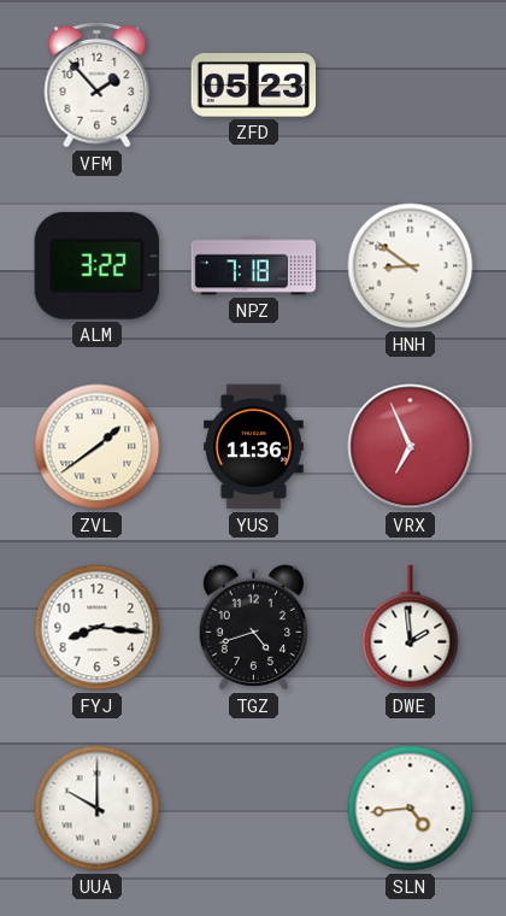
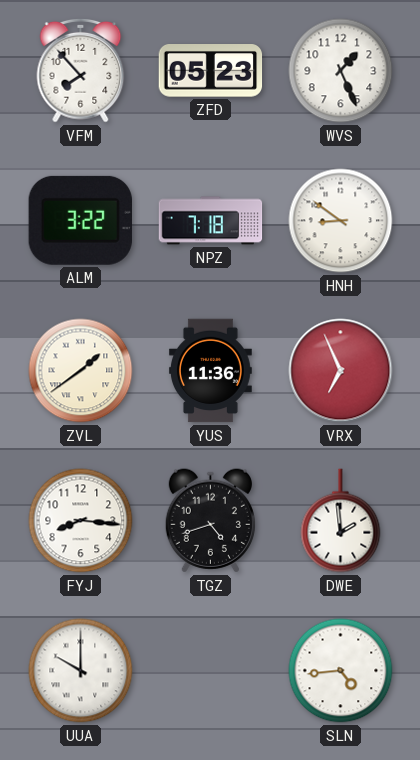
VFM: 1:53 -> 7:53 (81, 70)
WVS: none -> 1:26 (341, 71)
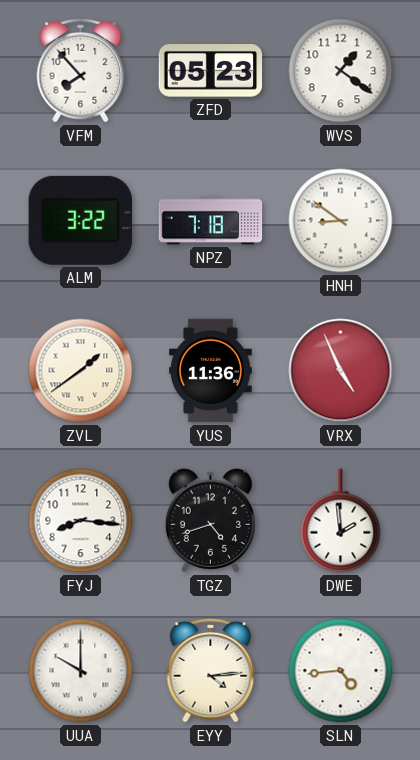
WVS: 1:26 -> 1:21 (341, 71)
VRX: 6:56 -> 4:56 (341, 371)
EYY: none -> 4:14 (211, 670)
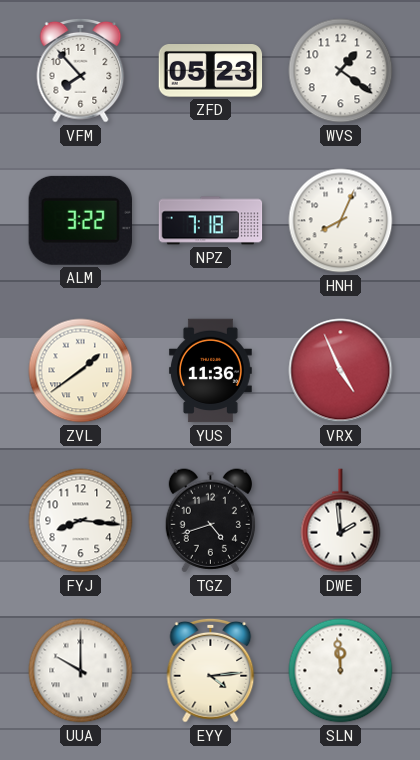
HNH: 8:51 -> 8:04 (341, 221)
SLN: 4:44 -> 11:59 (341, 671)
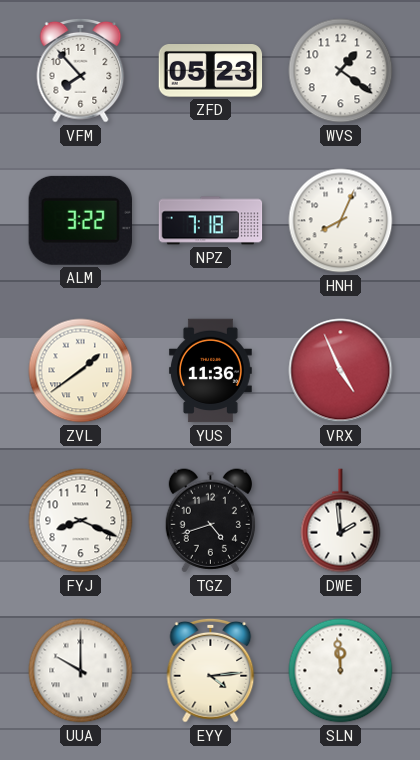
FYJ: 8:16 -> 8:19 (81, 521)
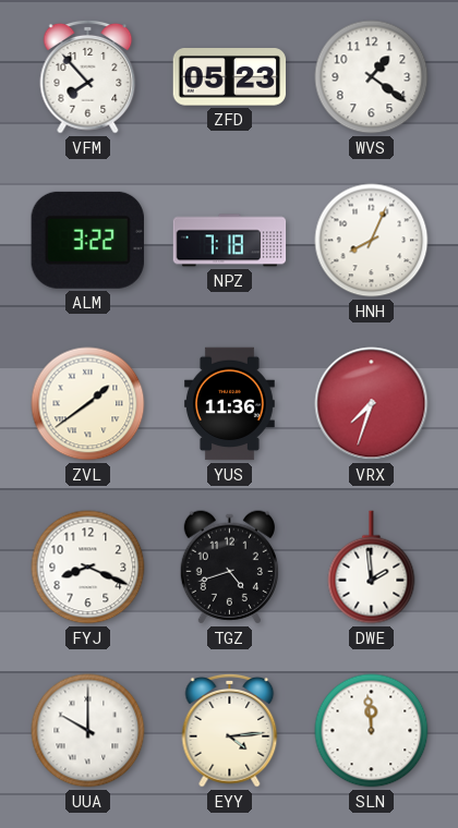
VRX: 4:56 -> 7:33 (372, 404)
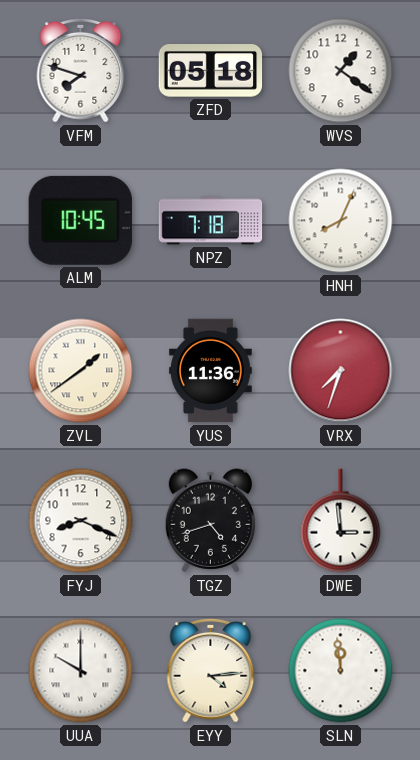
VFM: 7:53 -> 7:48 (81, 70)
ZFD: 05:23 -> 05:18 (211, 71)
ALM: 3:22 -> 10:45 (80, 220)
DWE: 1:59 -> 2:59 (341, 521)
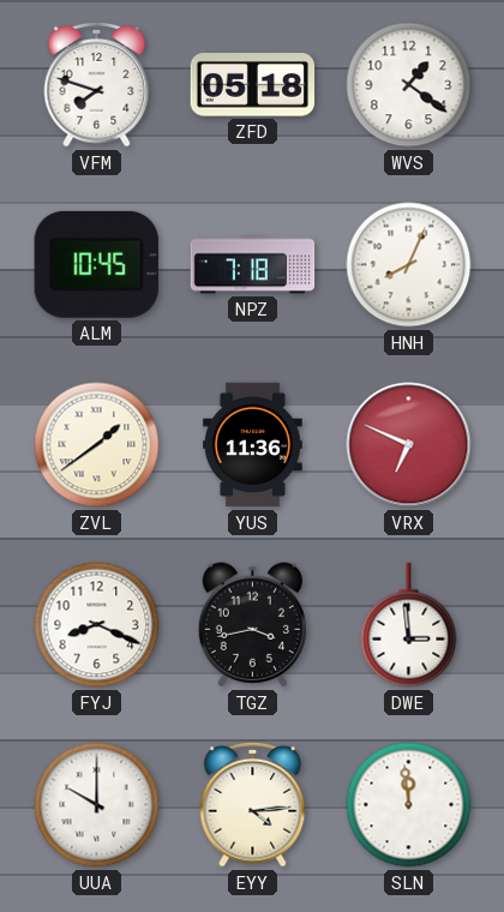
VRX: 7:33 -> 6:49 (409, 445)
TGZ: 4:42 -> 3:43 (252, 625)
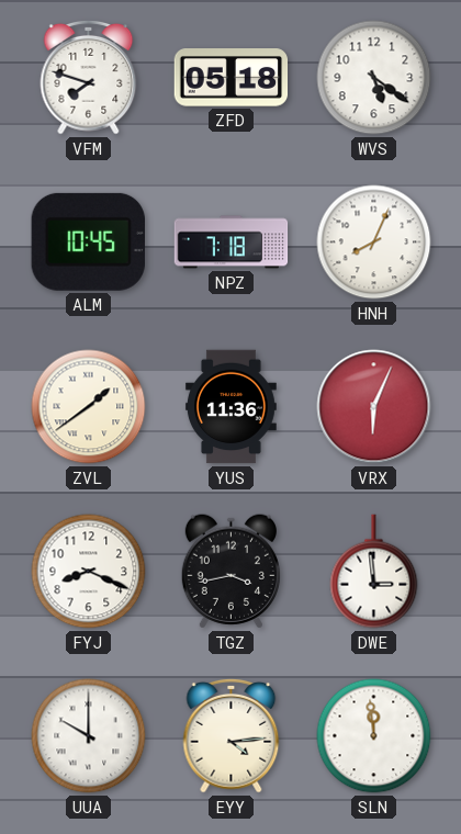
WVS: 1:21 -> 5:21 (374, 78)
VRX: 6:49 -> 6:04 (374, 407)
